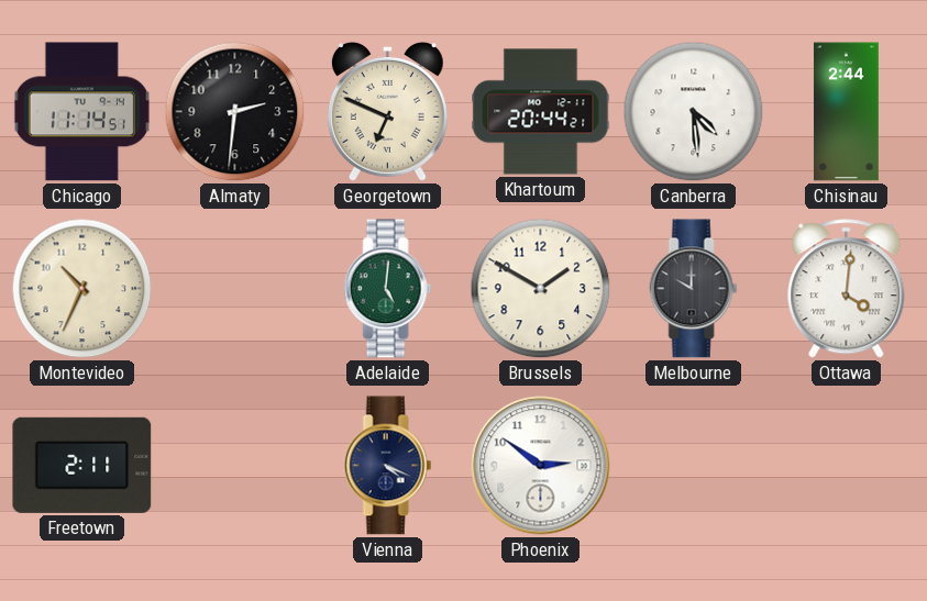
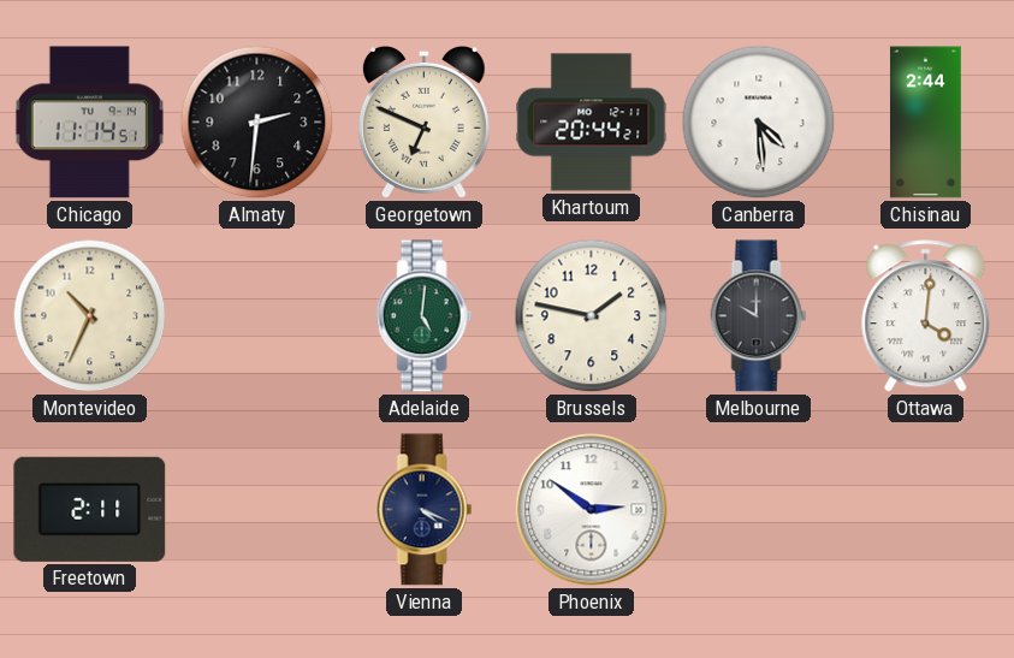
Brussels: 1:50 -> 1:47 (592, 316)
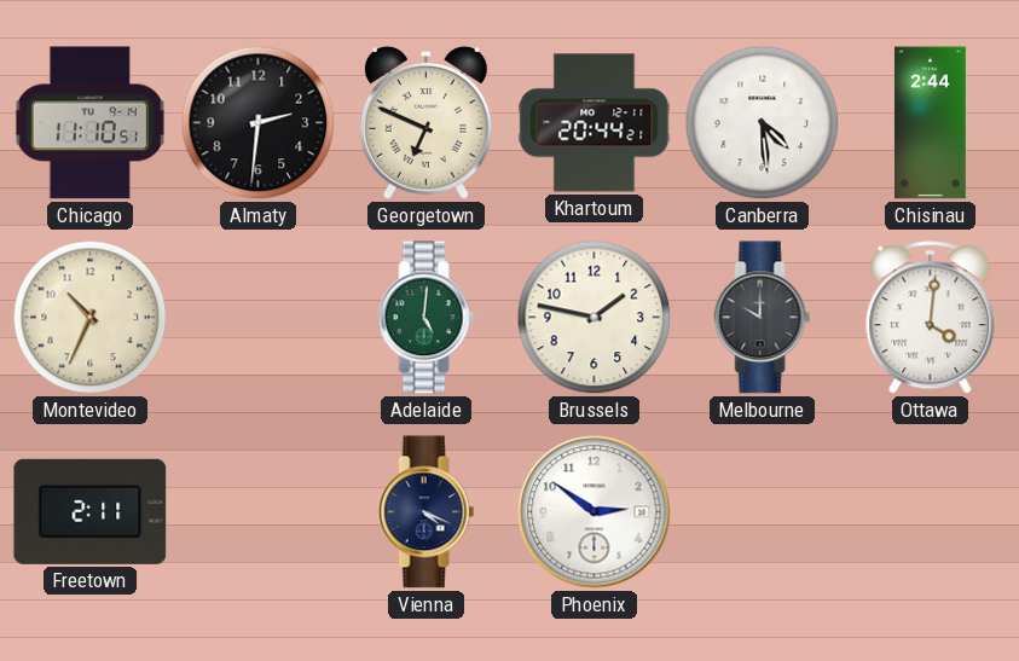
Chicago: 11:14 -> 11:10 (89, 123)
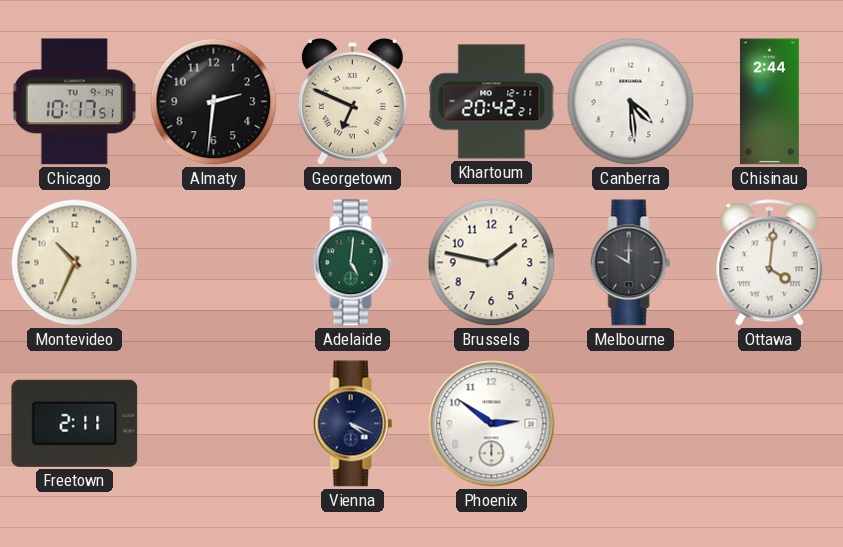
Chicago: 11:10 -> 10:17 (74, 102)
Khartoum: 20:44 -> 20:42 (492, 102)
